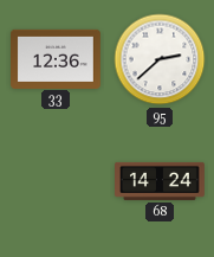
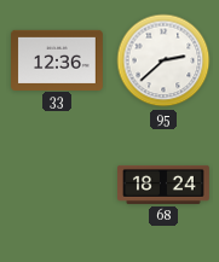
68: 14:24 -> 18:24 (165, 185)
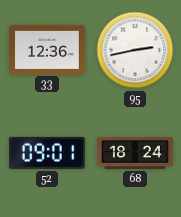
95: 2:38 -> 2:43 (135, 50)
52: none -> 09:01 (47, 153)
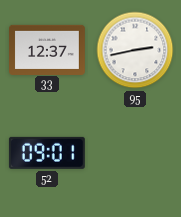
33: 12:36 -> 12:37 (48, 49)
68: 18:24 -> none (136, 153)
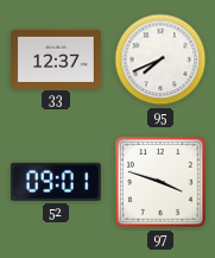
95: 2:43 -> 7:41 (160, 59)
97: none -> 3:48 (160, 182)
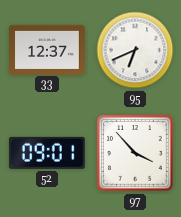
95: 7:41 -> 6:41 (135, 50)
97: 3:48 -> 3:53 (135, 153)
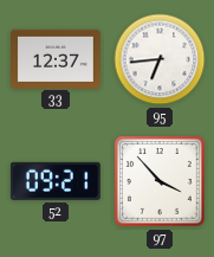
95: 6:41 -> 6:44 (160, 59)
52: 09:01 -> 09:21 (56, 181)
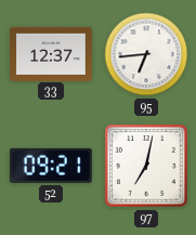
97: 3:53 -> 7:02 (146, 166)
